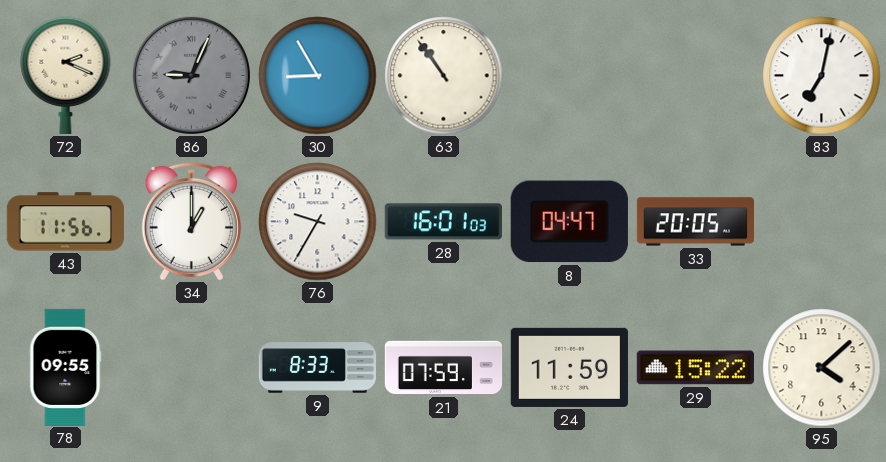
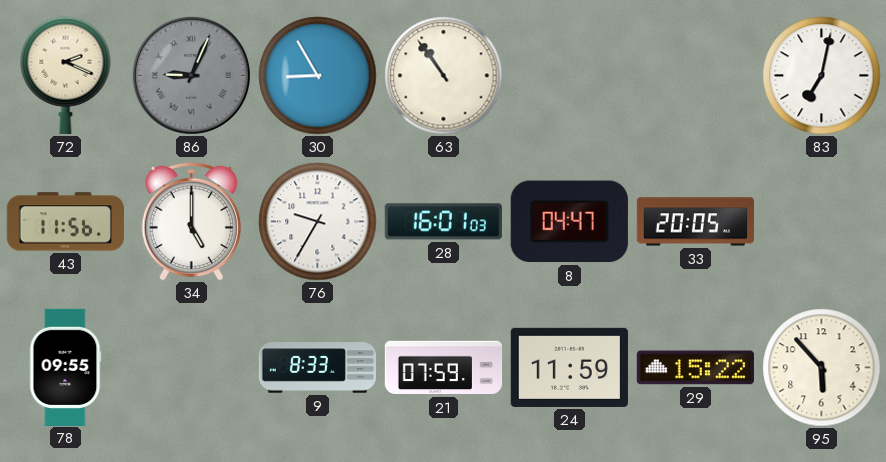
34: 1:00 -> 5:00 (191, 221)
95: 4:08 -> 5:53 (822, 368)
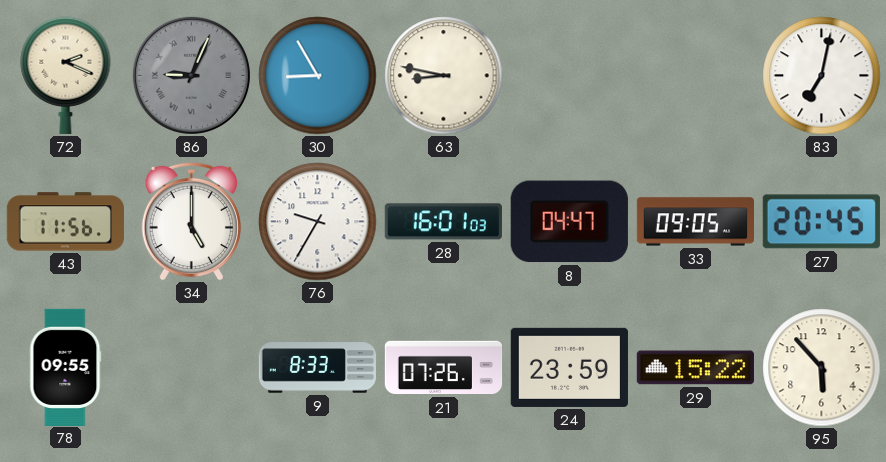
63: 10:54 -> 8:47 (444, 76)
33: 20:05 -> 09:05 (695, 222)
27: none -> 20:45 (821, 222)
21: 07:59 -> 07:26 (444, 368)
24: 11:59 -> 23:59 (569, 367)
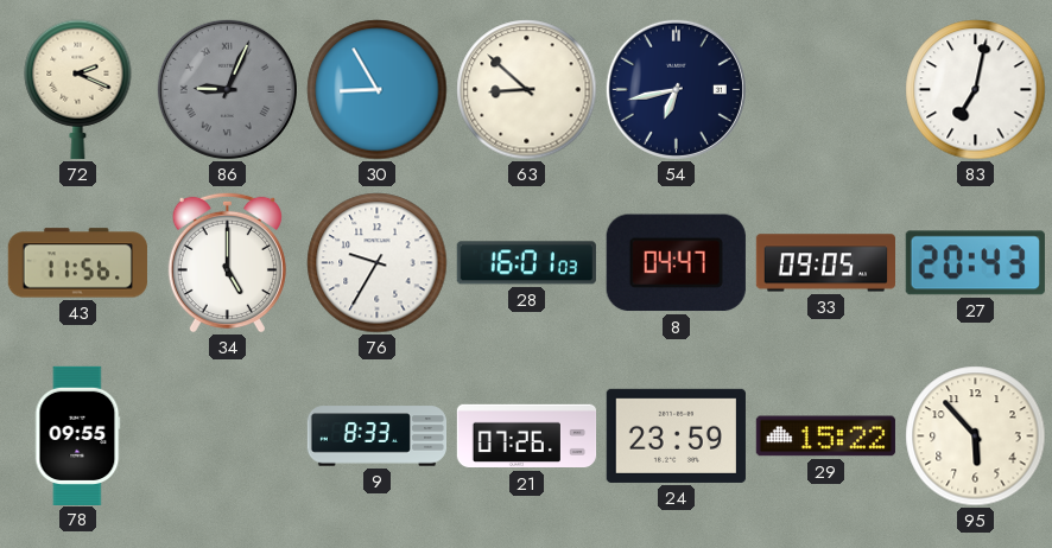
63: 8:47 -> 8:52 (527, 90)
54: none -> 6:43 (676, 89)
27: 20:45 -> 20:43 (975, 263)
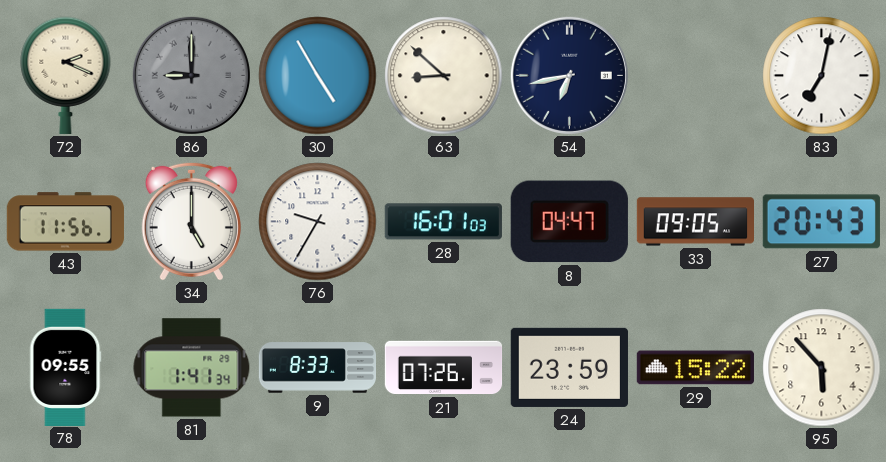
86: 9:04 -> 9:00 (191, 75)
30: 8:55 -> 4:55 (318, 76)
81: none -> 1:41 (192, 368)
